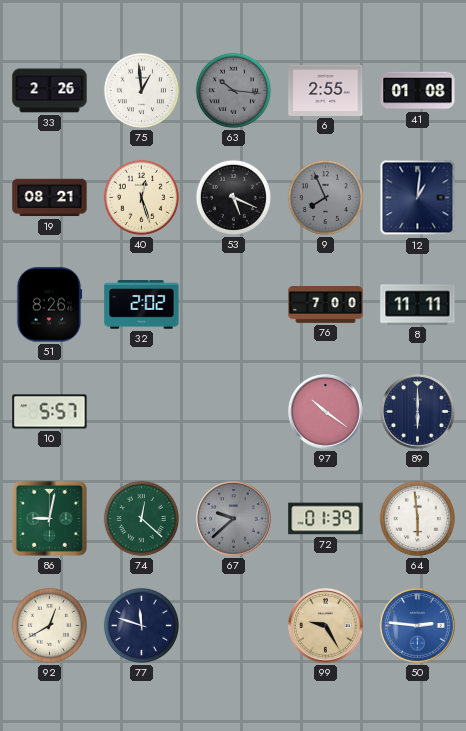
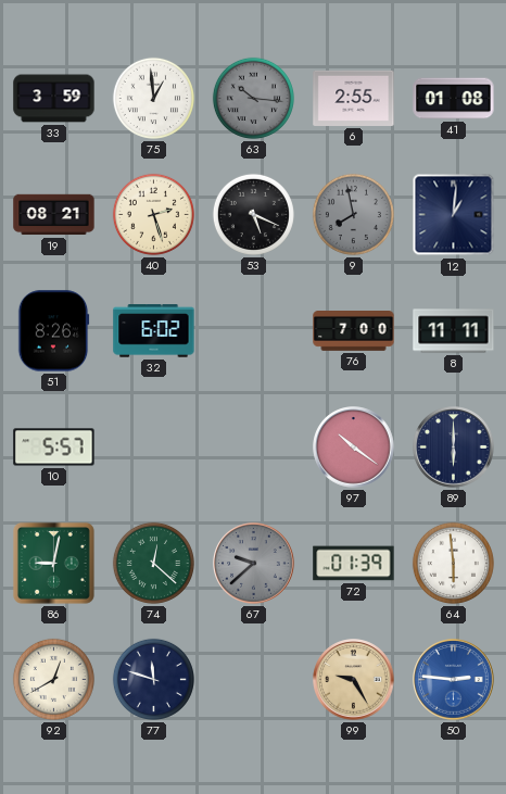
33: 2:26 -> 3:59 (54, 99)
40: 12:27 -> 2:27 (153, 214)
9: 7:56 -> 7:58 (353, 214)
32: 2:02 -> 6:02 (154, 331)
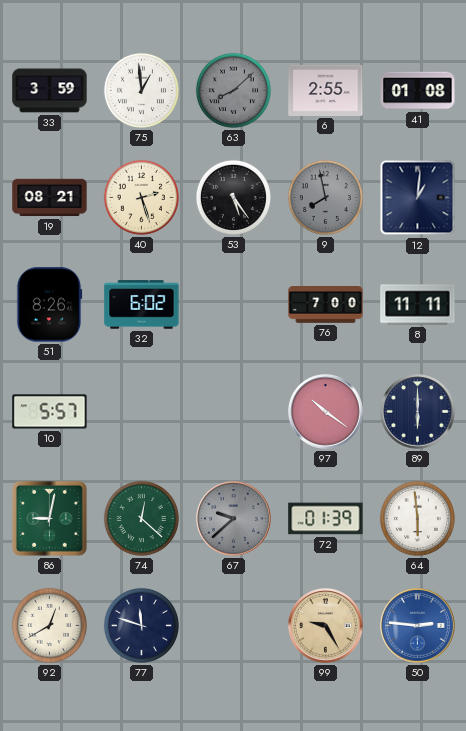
63: 10:16 -> 8:08 (233, 90)
53: 5:19 -> 5:24 (233, 197)
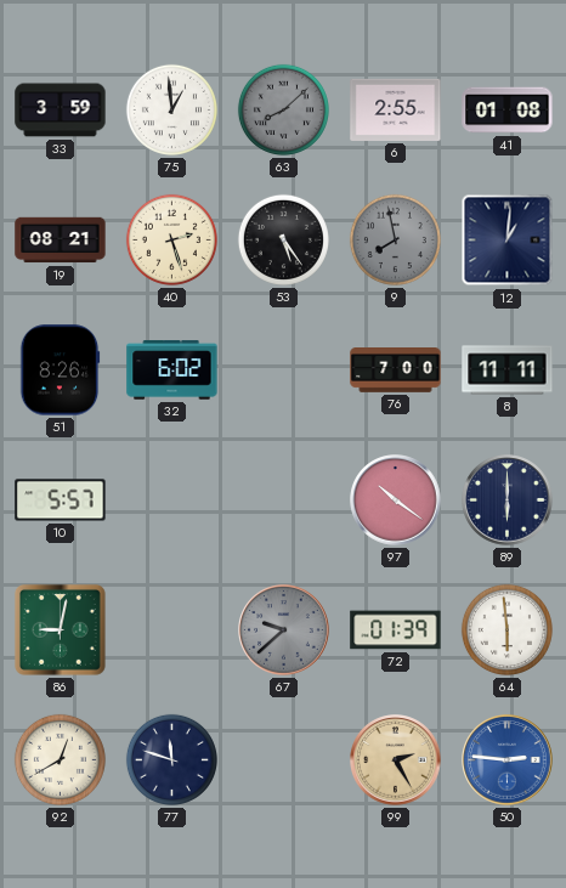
74: 12:22 -> none (141, 518)
99: 9:25 -> 2:25 (396, 760)
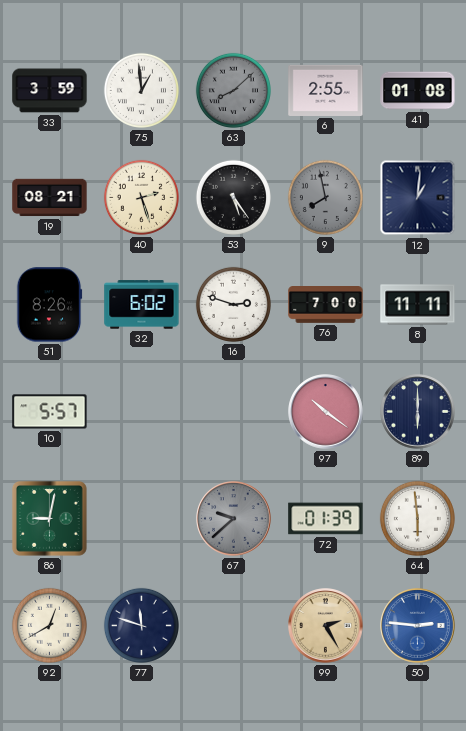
16: none -> 2:48 (233, 304)
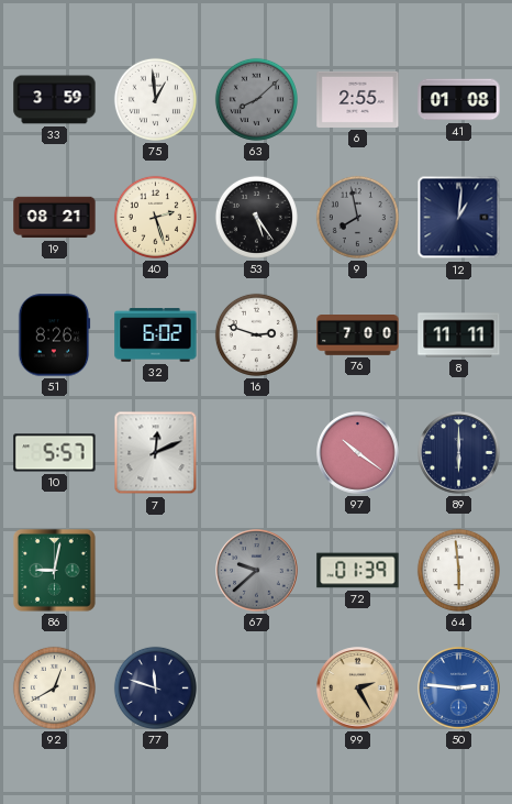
7: none -> 12:11 (156, 453)
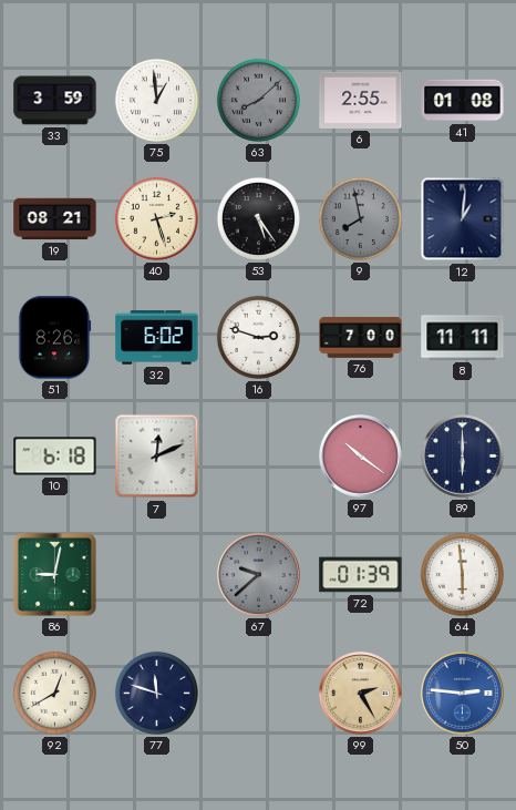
10: 5:57 -> 6:18 (55, 457)
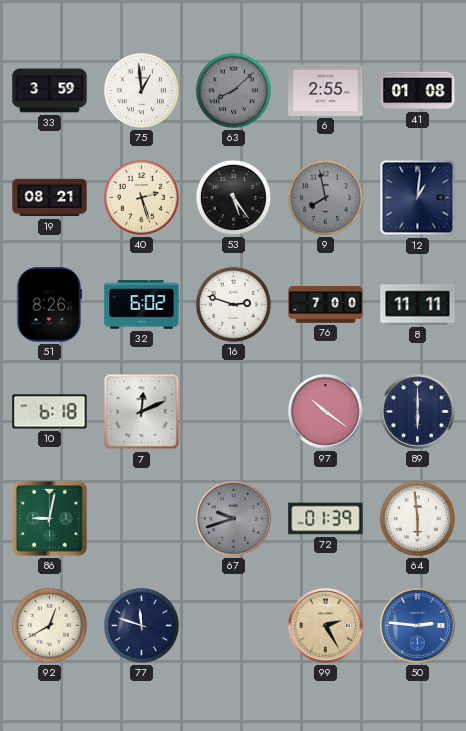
67: 9:38 -> 9:42 (234, 519)
